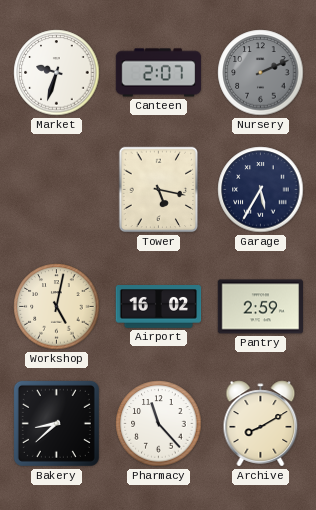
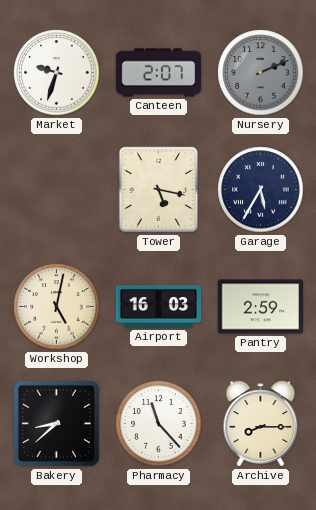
Airport: 16:02 -> 16:03 (159, 307)
Archive: 8:10 -> 8:15 (261, 424)
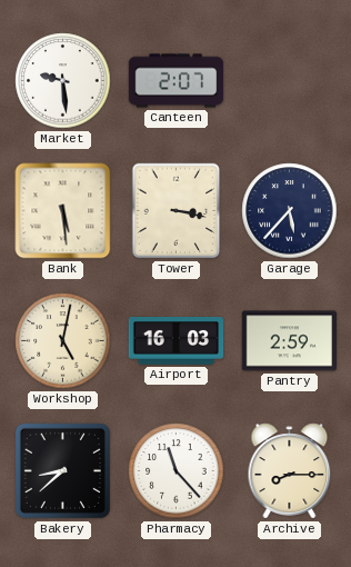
Market: 9:33 -> 9:29 (63, 81)
Nursery: 2:11 -> none (261, 73)
Bank: none -> 5:29 (63, 211)
Tower: 5:17 -> 3:17 (177, 211)
Garage: 5:35 -> 5:37 (290, 211)
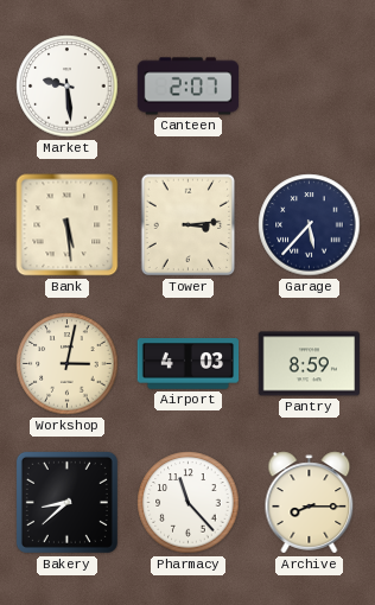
Tower: 3:17 -> 3:14 (189, 225)
Workshop: 5:02 -> 3:02 (68, 364)
Airport: 16:03 -> 4:03 (189, 364)
Pantry: 2:59 -> 8:59 (309, 364)
